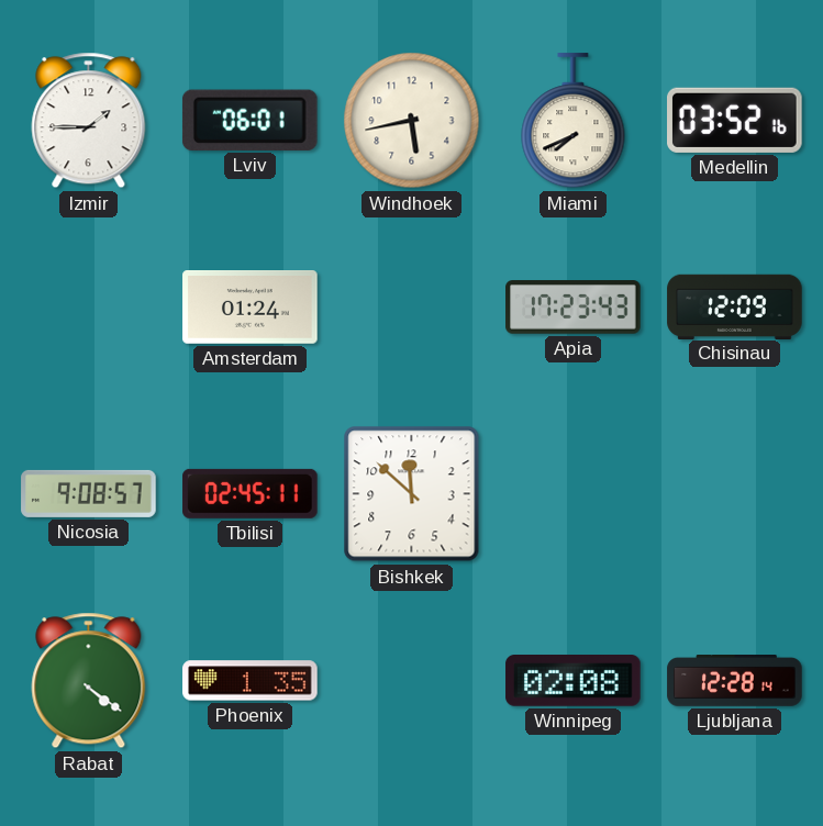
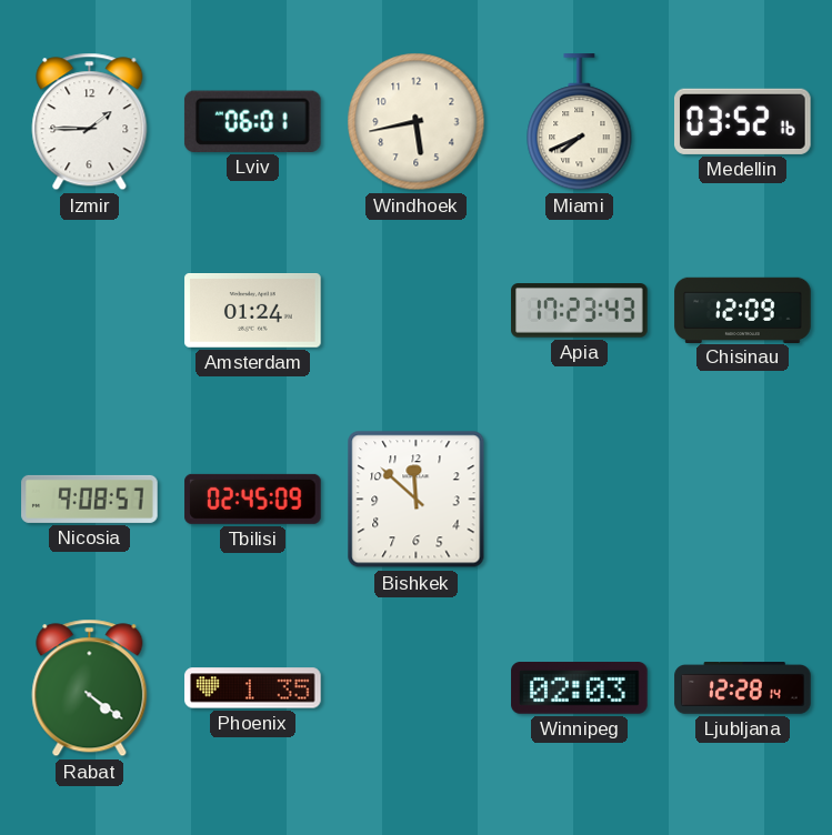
Tbilisi: 02:45:11 -> 02:45:09 (253, 499)
Winnipeg: 02:08 -> 02:03 (580, 688)
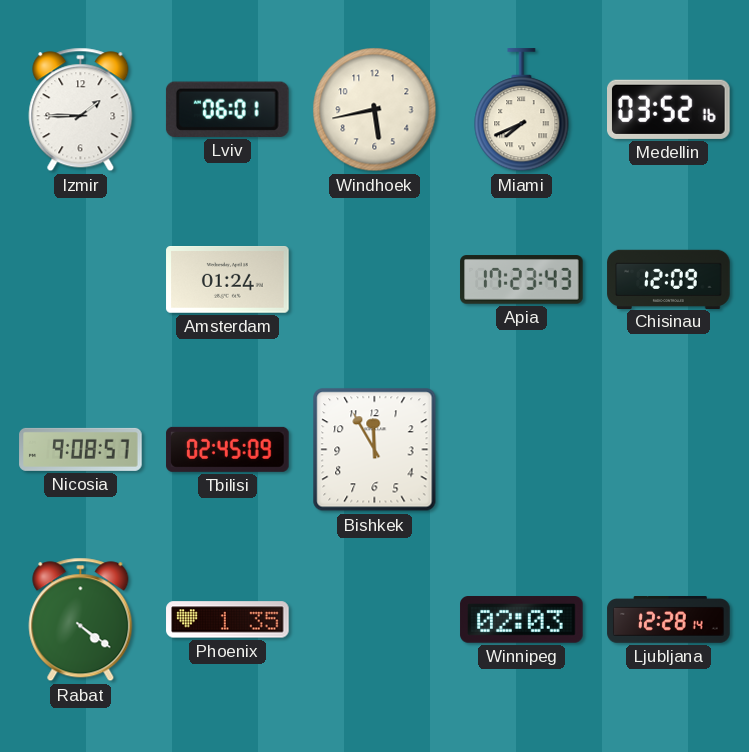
Bishkek: 11:52 -> 11:55 (375, 450)
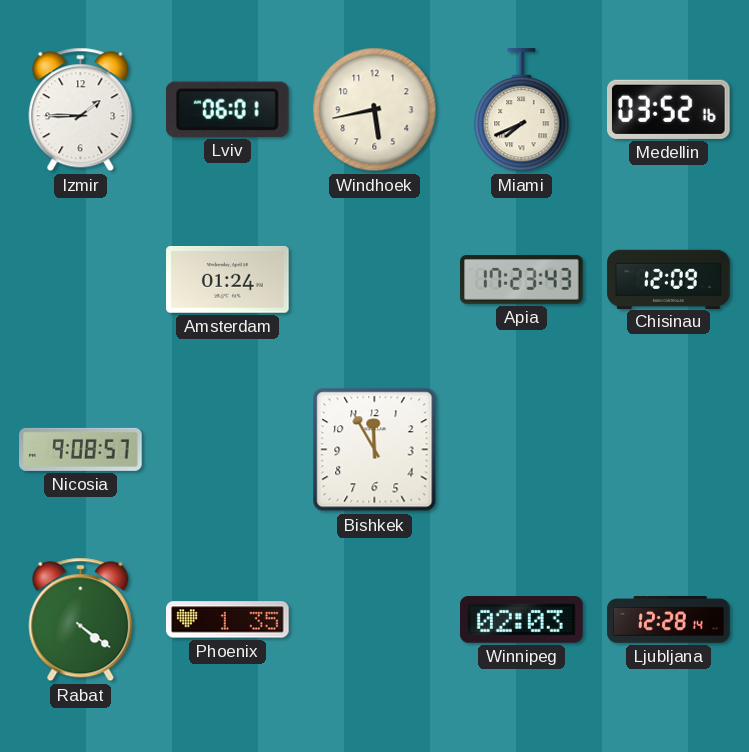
Tbilisi: 02:45 -> none (228, 449)
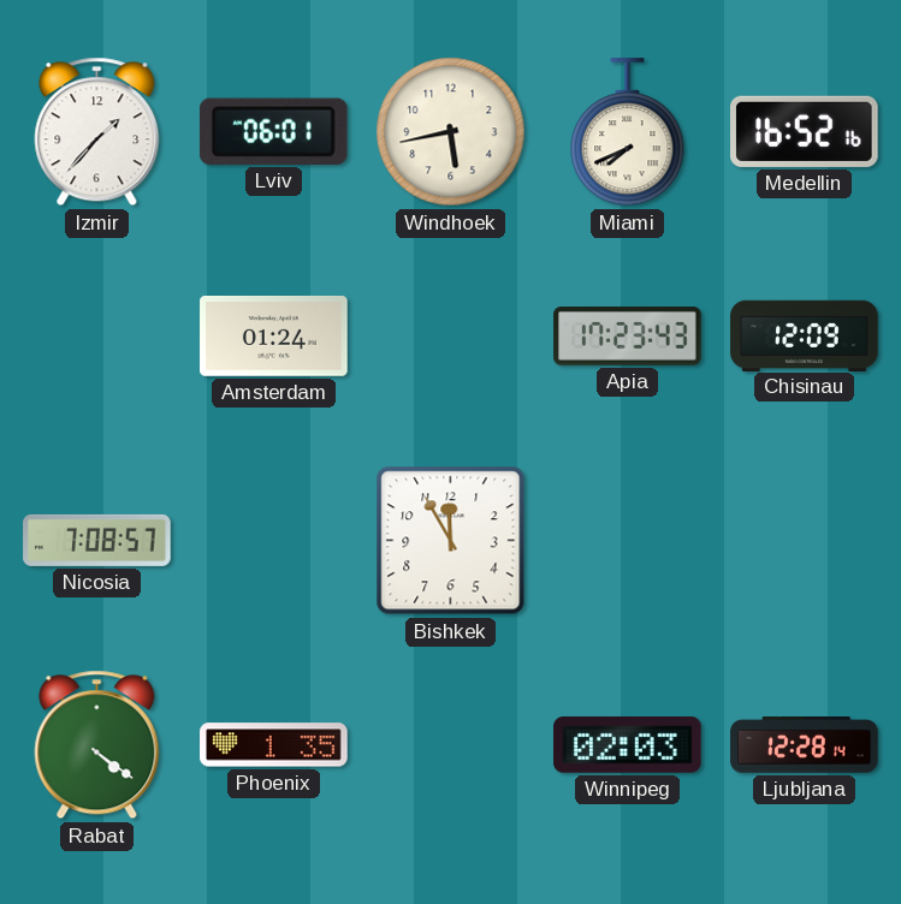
Izmir: 1:45 -> 1:37 (97, 132)
Medellin: 03:52 -> 16:52 (805, 131)
Nicosia: 9:08 -> 7:08 (97, 540)
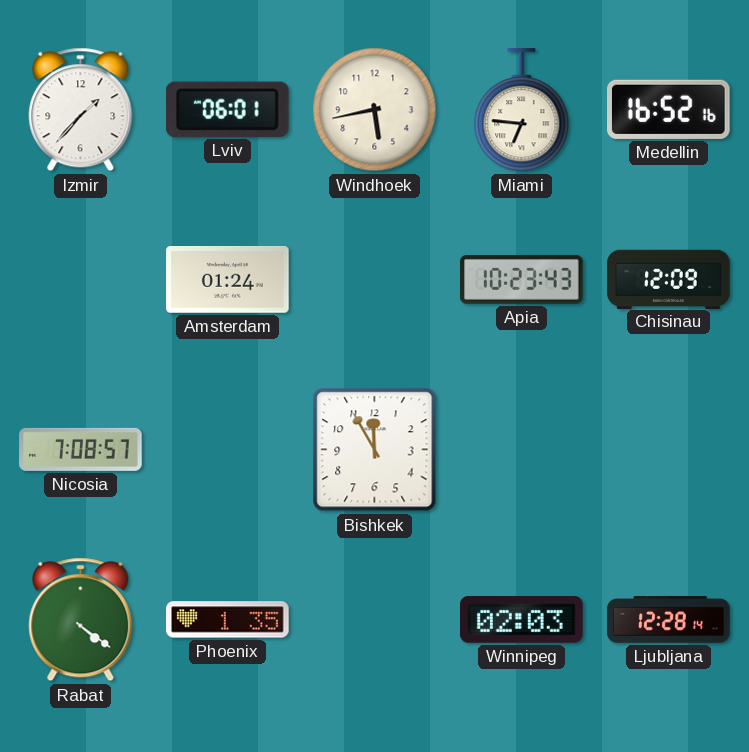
Miami: 7:41 -> 6:46 (522, 110)
Apia: 17:23 -> 10:23 (522, 280)
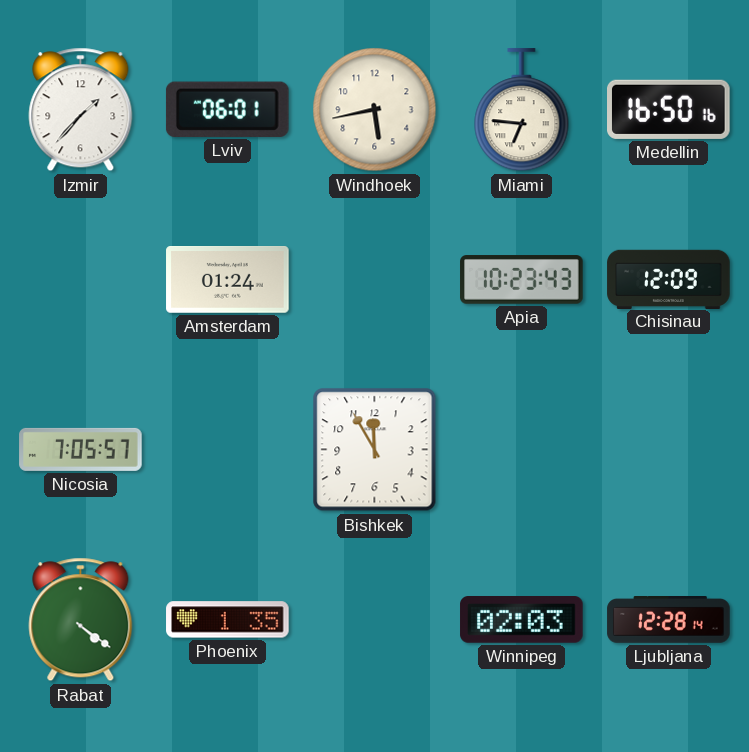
Medellin: 16:52 -> 16:50 (669, 109)
Nicosia: 7:08 -> 7:05 (81, 449)
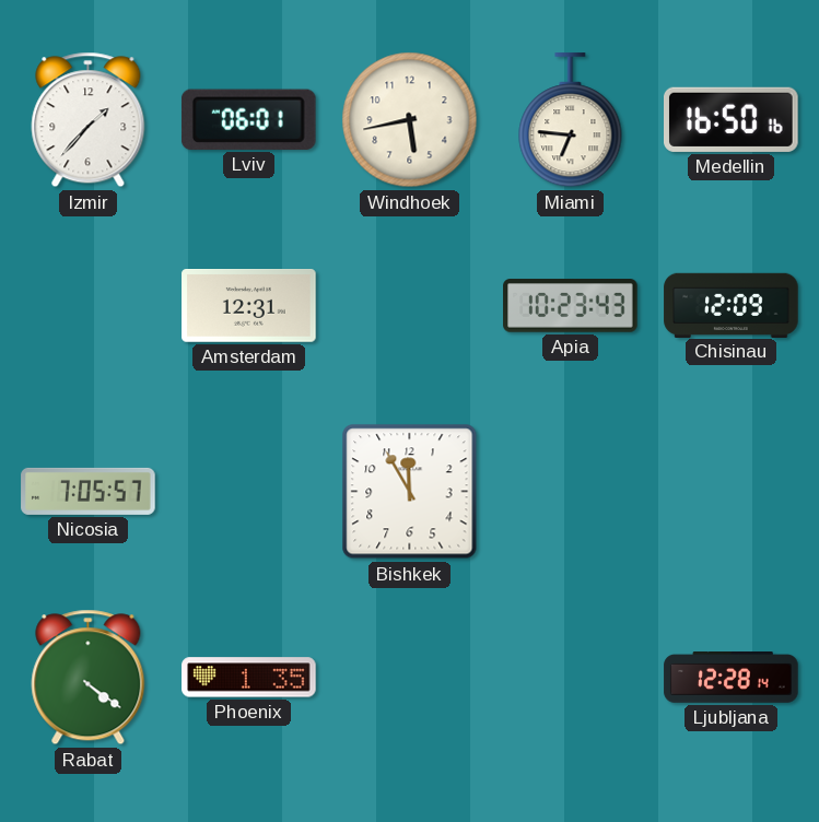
Amsterdam: 01:24 -> 12:31 (249, 306)
Winnipeg: 02:03 -> none (522, 620)
